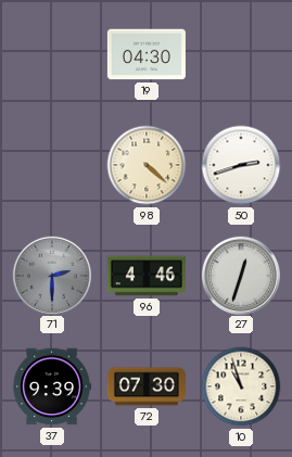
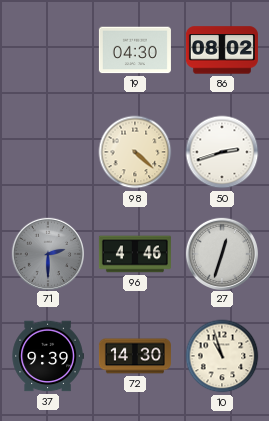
86: none -> 08:02 (222, 50)
72: 07:30 -> 14:30 (135, 356)
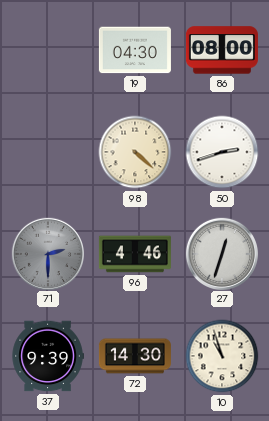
86: 08:02 -> 08:00 (222, 50)
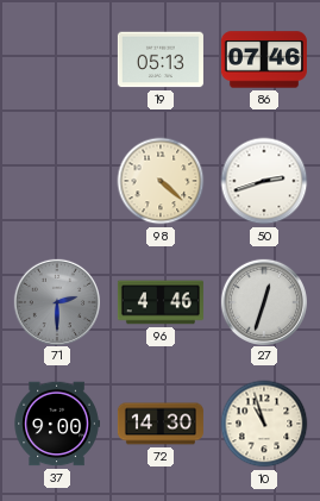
19: 04:30 -> 05:13 (161, 60)
86: 08:00 -> 07:46 (264, 60)
37: 9:39 -> 9:00 (57, 424)
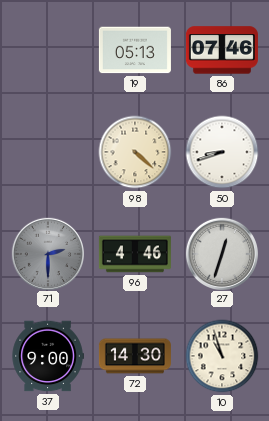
50: 2:42 -> 8:42 (222, 152)
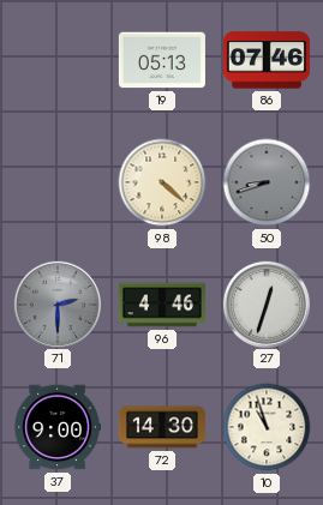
50 dial: white -> grey (267, 182)
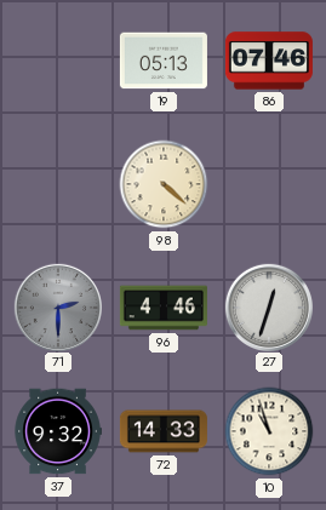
50: 8:42 -> none (267, 182)
37: 9:00 -> 9:32 (58, 431)
72: 14:30 -> 14:33 (164, 431)
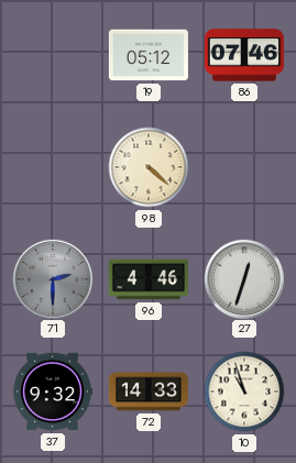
19: 05:13 -> 05:12 (149, 55)
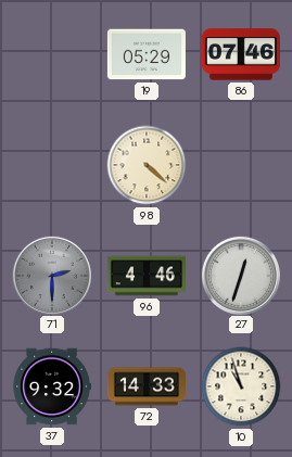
19: 05:12 -> 05:29 (147, 54)
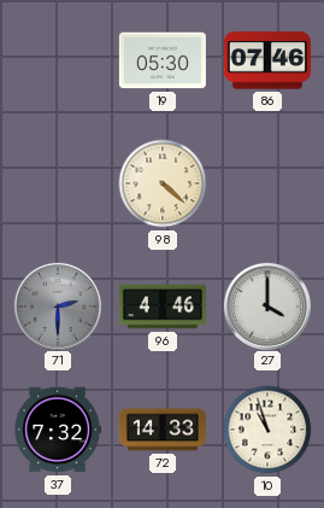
19: 05:29 -> 05:30 (163, 60)
27: 12:33 -> 4:00 (266, 305)
37: 9:32 -> 7:32 (58, 430)
